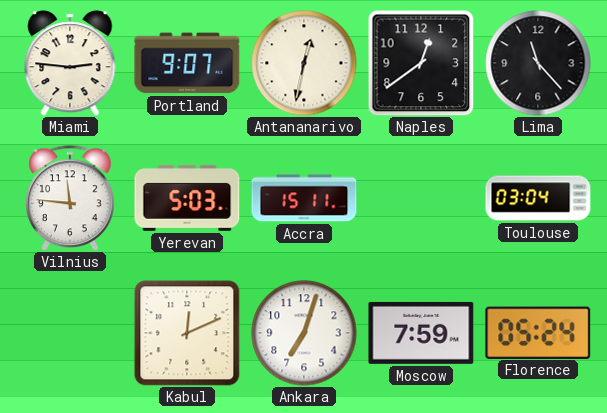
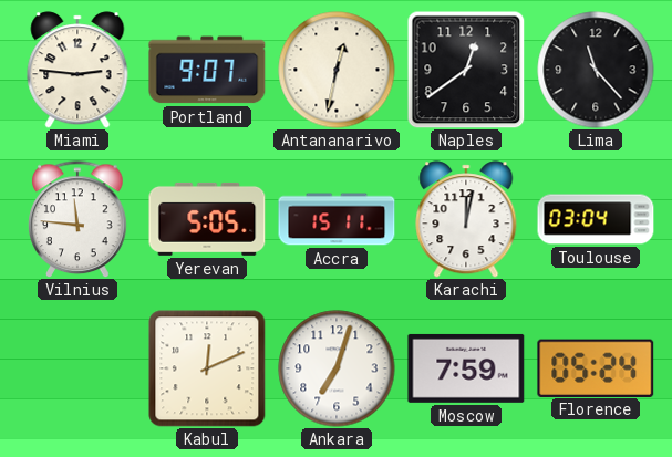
Yerevan: 5:03 -> 5:05 (207, 219)
Karachi: none -> 12:02 (466, 219)
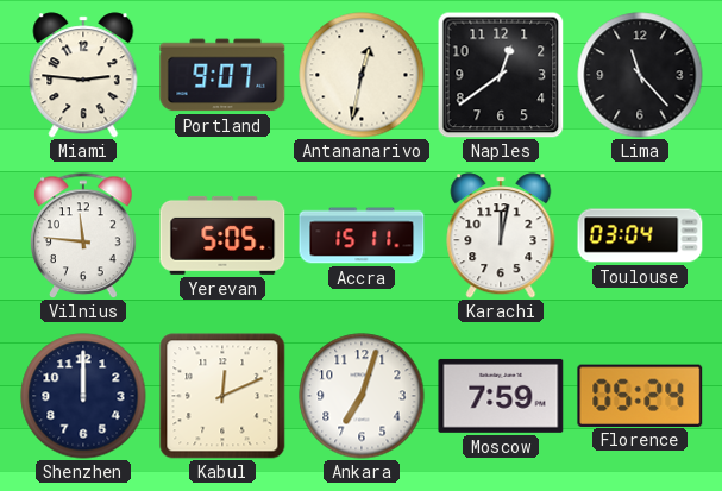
Shenzhen: none -> 12:00 (83, 396)
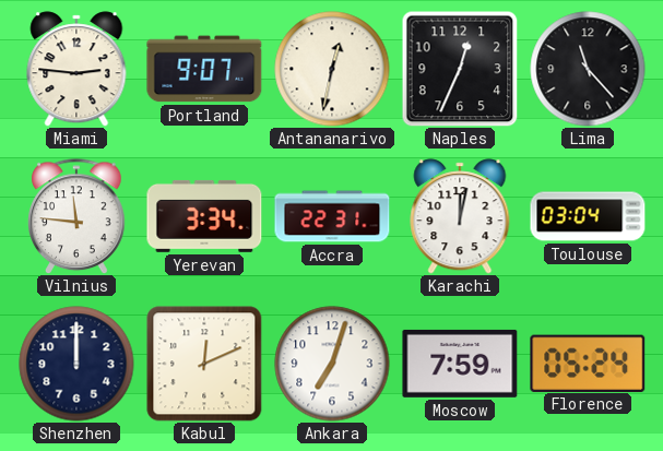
Naples: 12:39 -> 12:34 (460, 69)
Yerevan: 5:05 -> 3:34 (204, 216)
Accra: 15:11 -> 22:31 (332, 216)
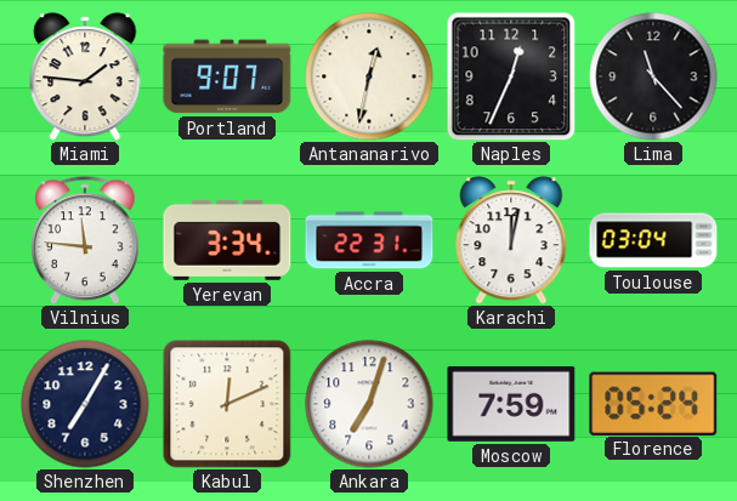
Miami: 2:46 -> 1:46 (85, 76)
Shenzhen: 12:00 -> 7:05 (85, 404)
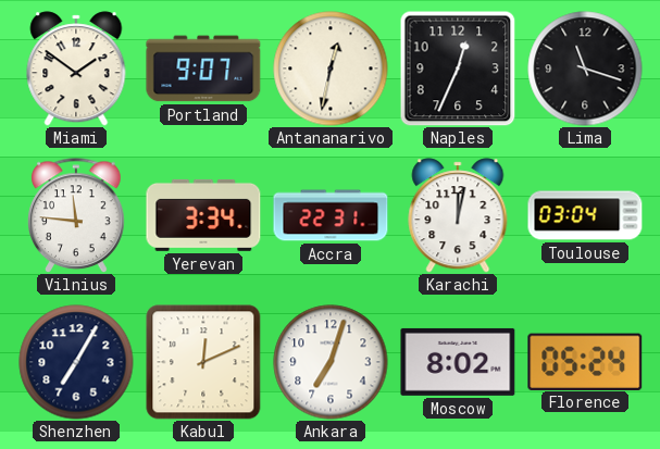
Miami: 1:46 -> 1:51 (76, 68)
Lima: 11:23 -> 11:18 (585, 68)
Moscow: 7:59 -> 8:02 (458, 362)
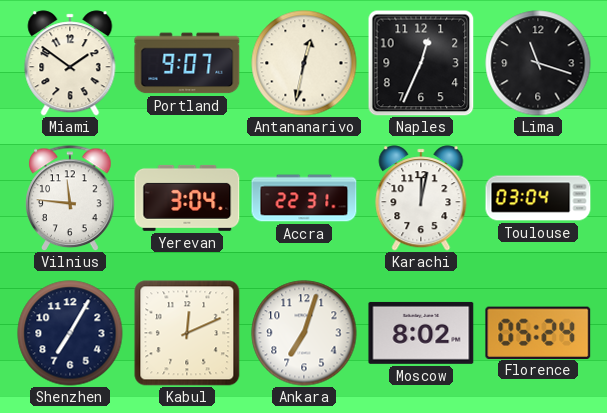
Yerevan: 3:34 -> 3:04 (187, 198)
